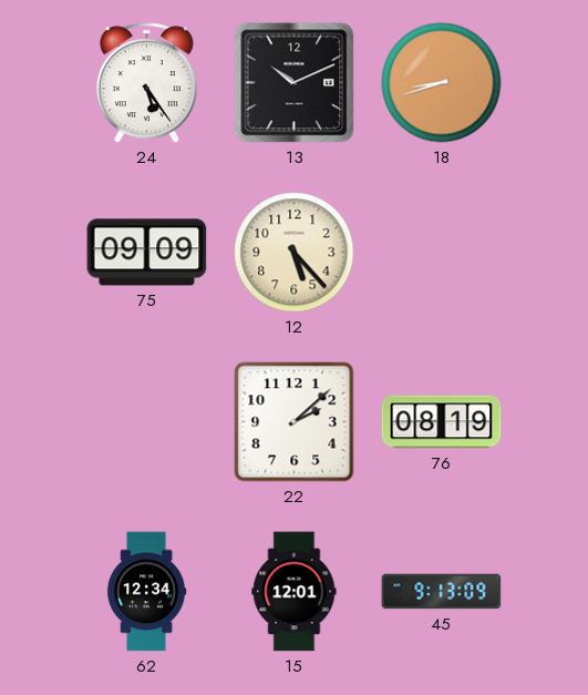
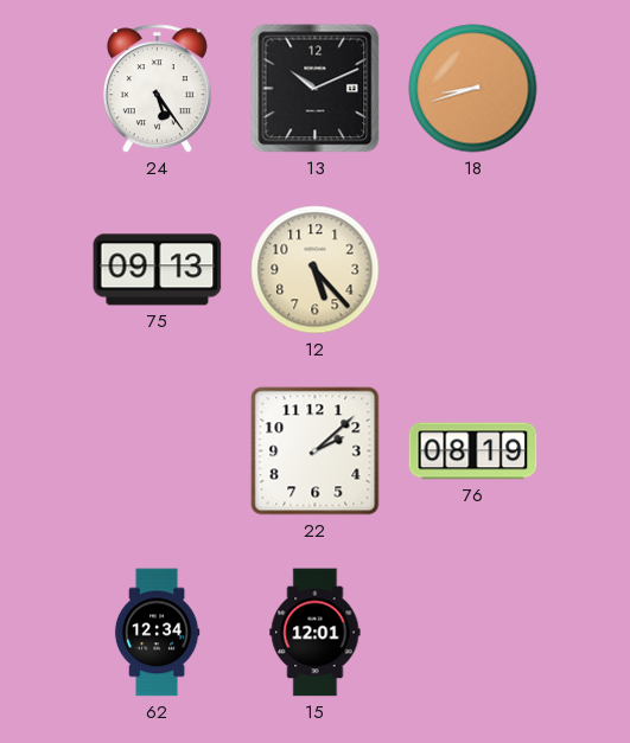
75: 09:09 -> 09:13 (158, 270)
45: 9:13 -> none (442, 592)
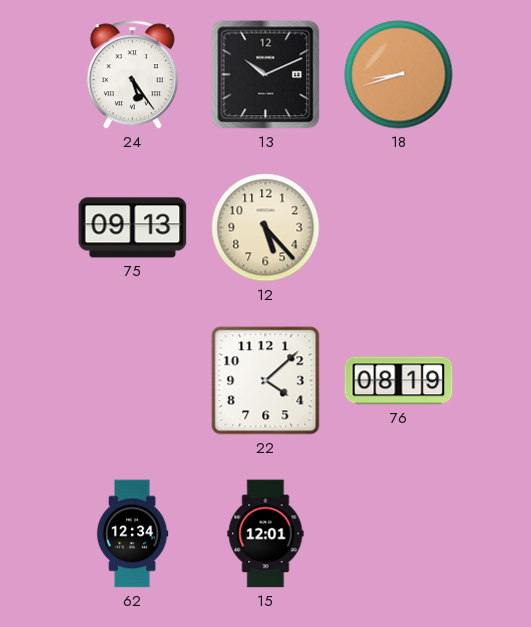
22: 2:08 -> 4:08 (266, 381)
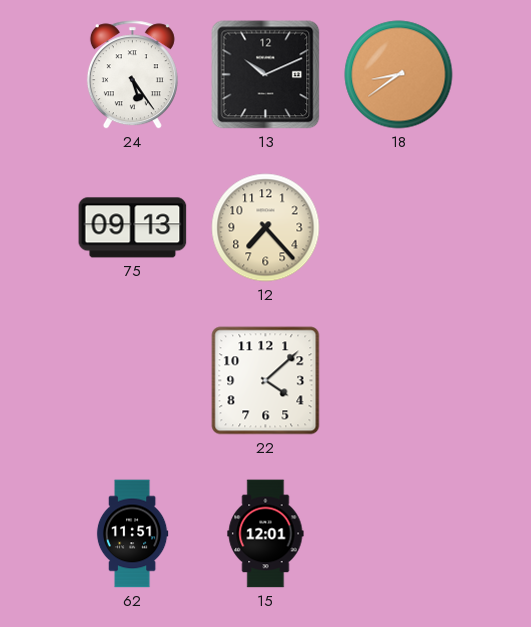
18: 8:42 -> 8:39 (399, 75)
12: 5:23 -> 7:23 (266, 228)
76: 08:19 -> none (399, 381)
62: 12:34 -> 11:51 (132, 534)
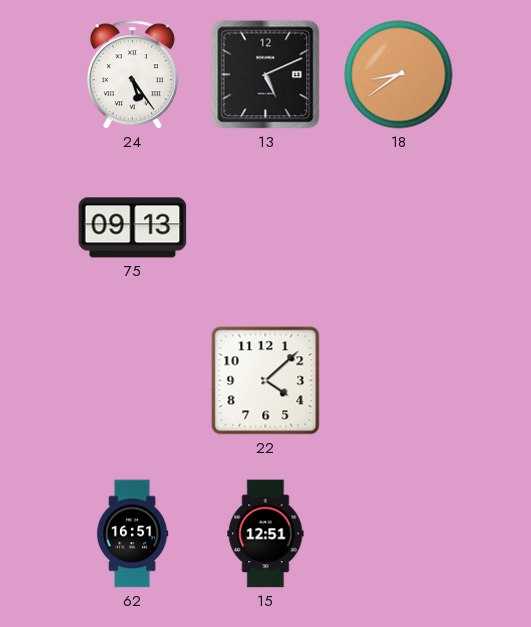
13: 10:11 -> 5:11 (266, 75)
12: 7:23 -> none (266, 228)
62: 11:51 -> 16:51 (132, 534)
15: 12:01 -> 12:51 (266, 534)
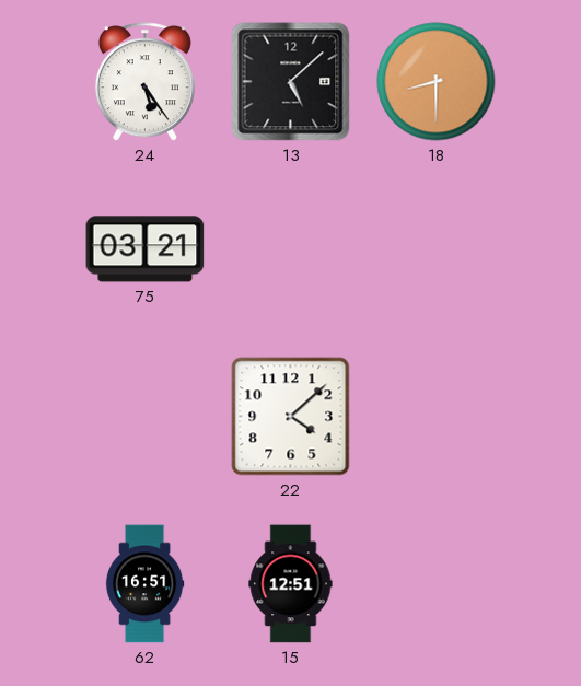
13: 5:11 -> 5:08 (291, 82)
18: 8:39 -> 8:30 (437, 82)
75: 09:13 -> 03:21 (146, 249)
